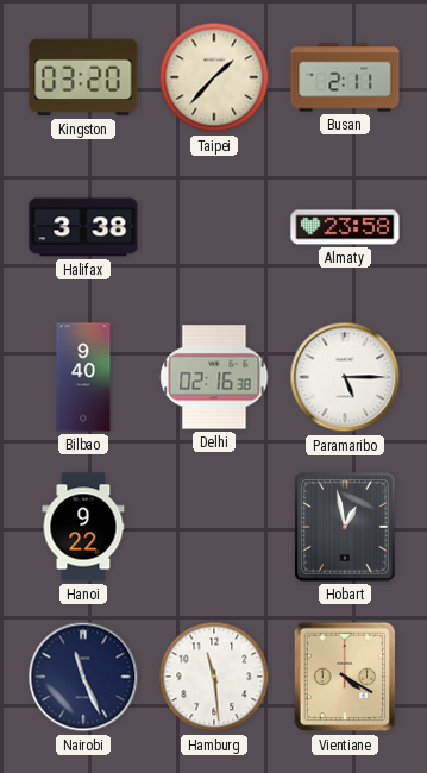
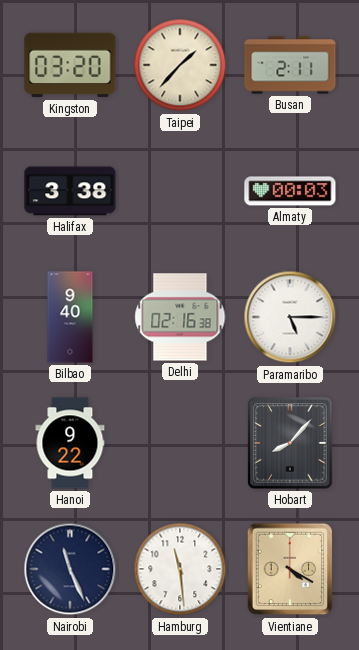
Almaty: 23:58 -> 00:03 (290, 191)
Hobart: 12:58 -> 8:07 (290, 443)
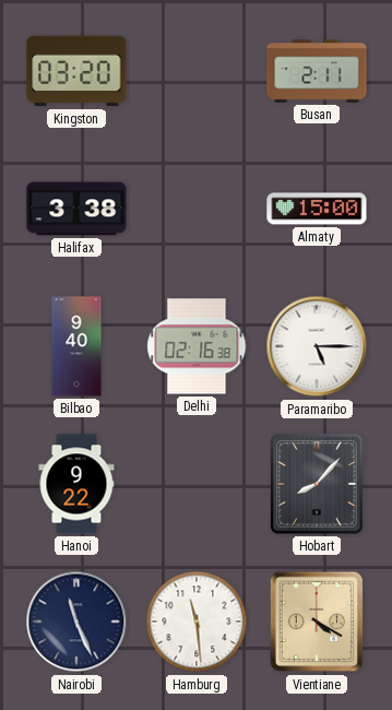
Taipei: 1:37 -> none (180, 65)
Almaty: 00:03 -> 15:00 (317, 209)
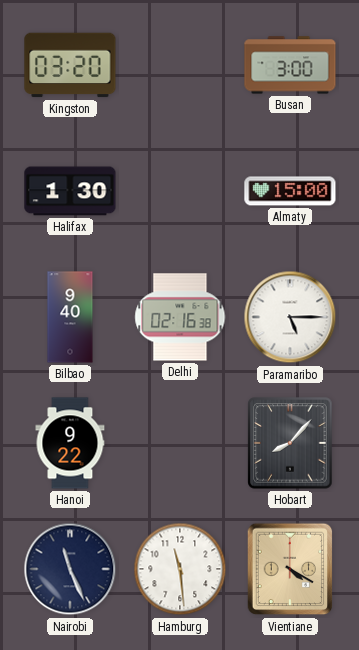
Busan: 2:11 -> 3:00 (290, 65)
Halifax: 3:38 -> 1:30 (70, 191)
